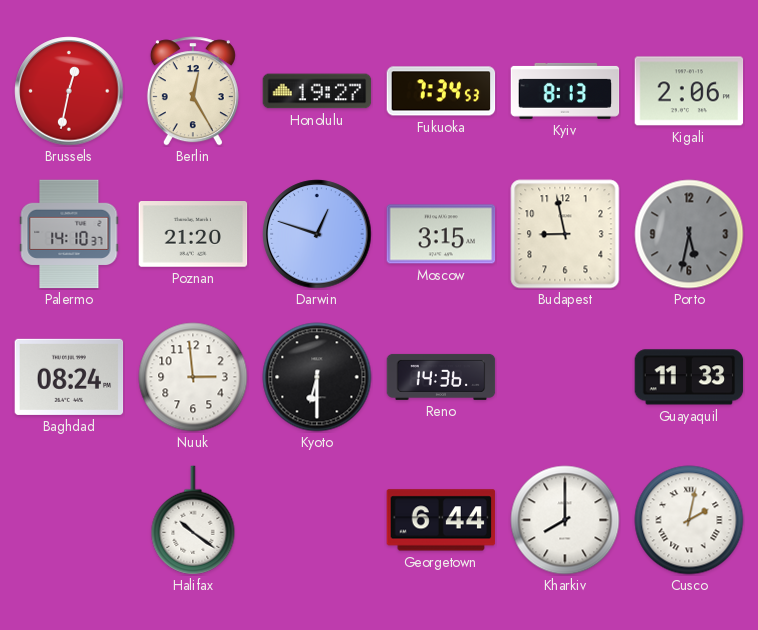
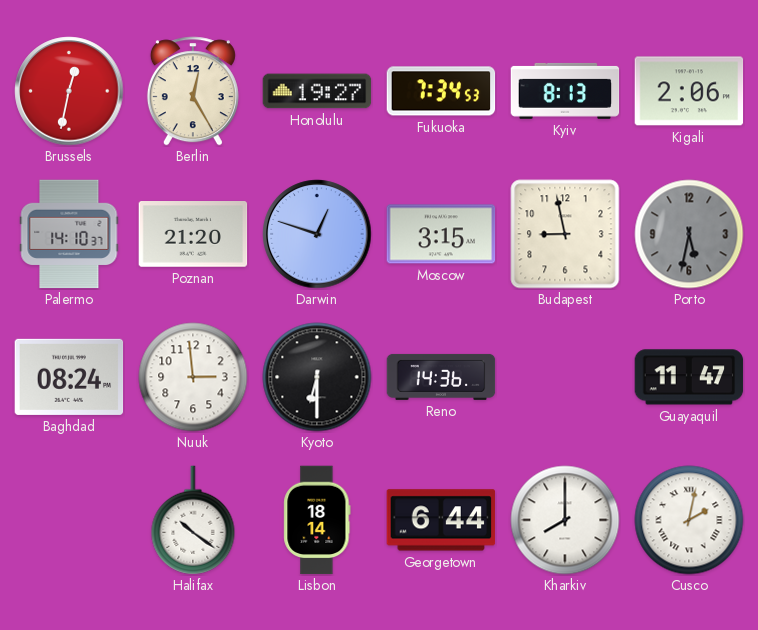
Guayaquil: 11:33 -> 11:47 (689, 377)
Lisbon: none -> 18:14 (317, 520)
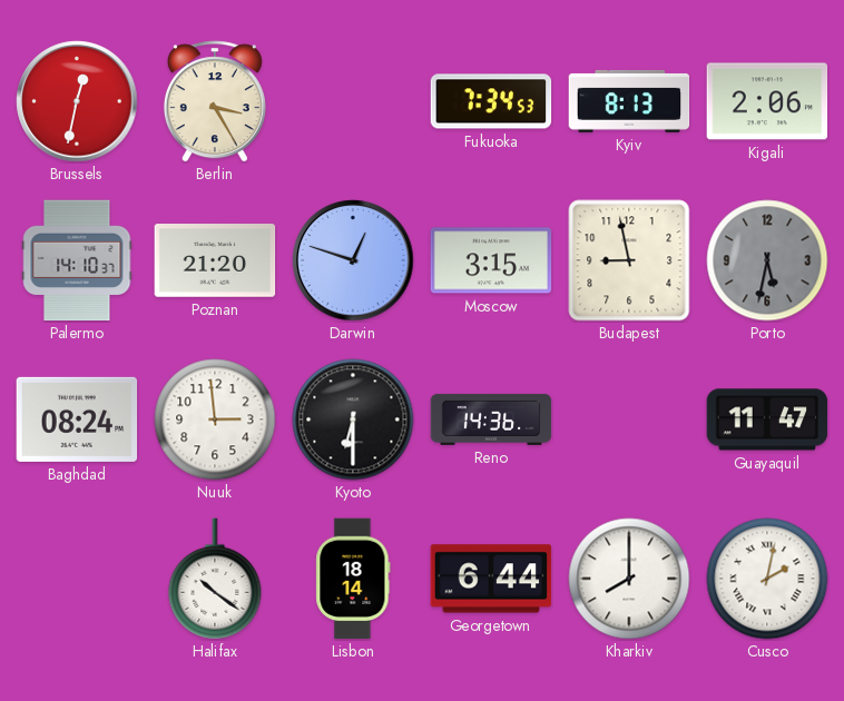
Berlin: 12:25 -> 3:25 (215, 101)
Honolulu: 19:27 -> none (317, 91)
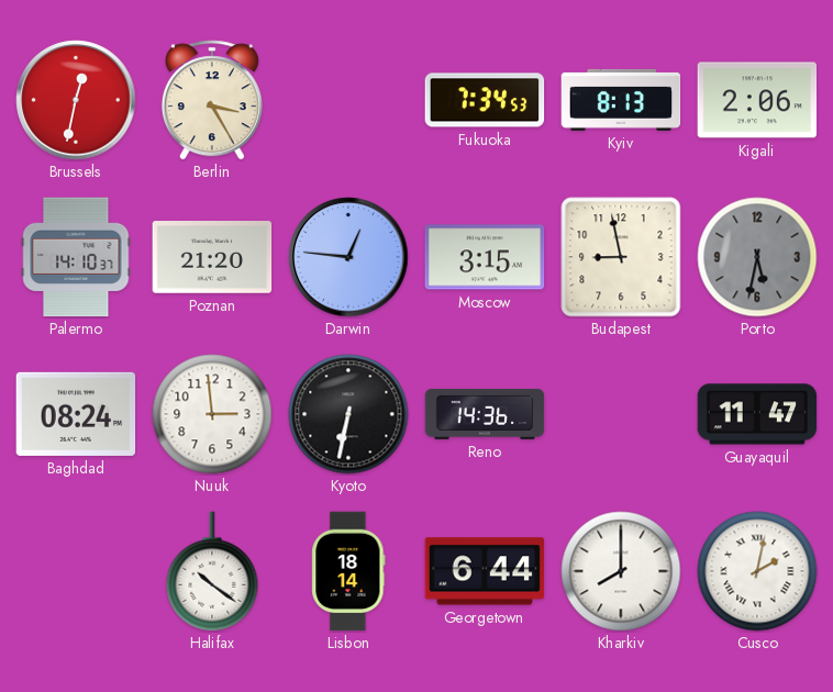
Darwin: 12:48 -> 12:46 (348, 257)
Kyoto: 6:30 -> 6:32 (348, 414)
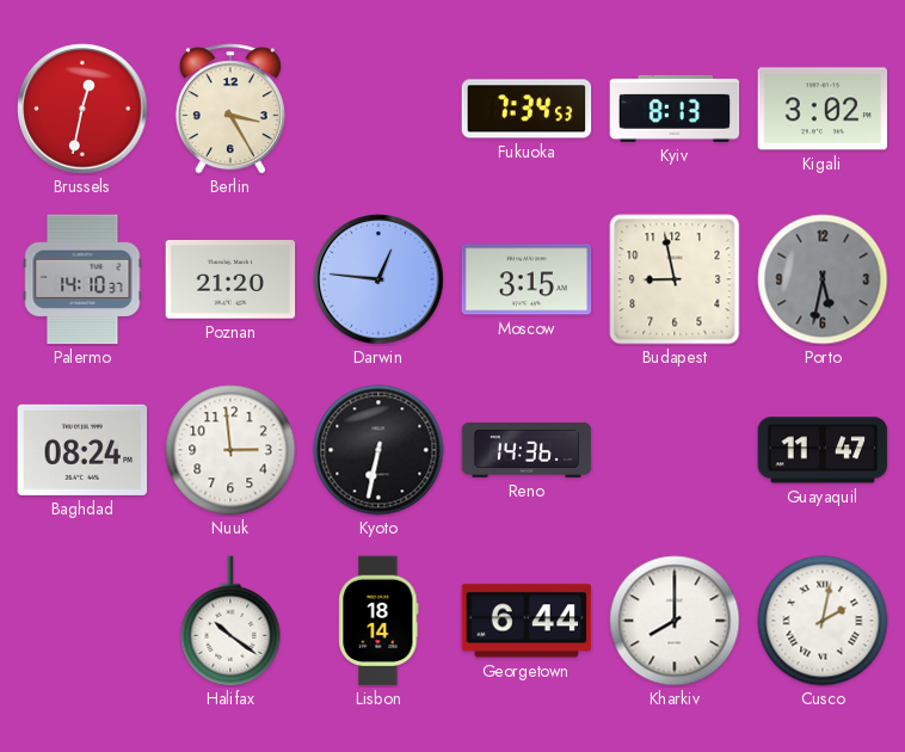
Kigali: 2:06 -> 3:02 (823, 109)
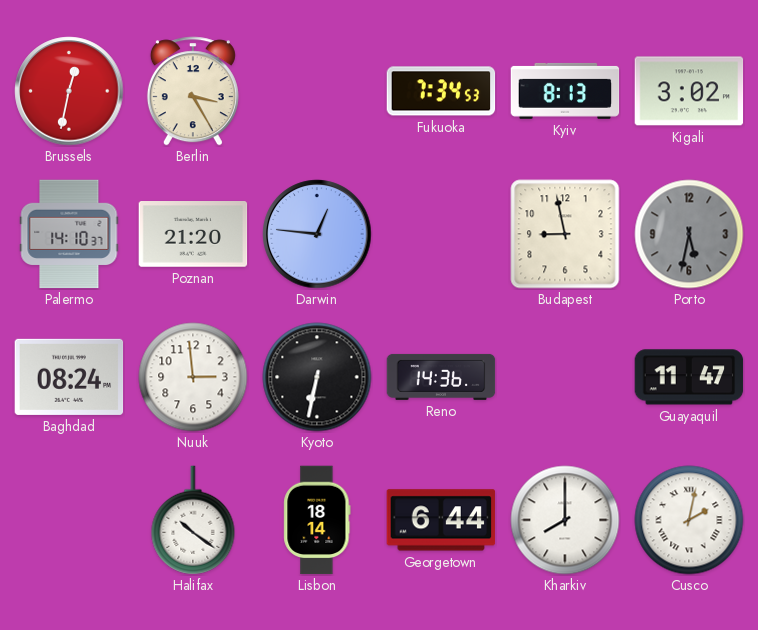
Moscow: 3:15 -> none (527, 279)
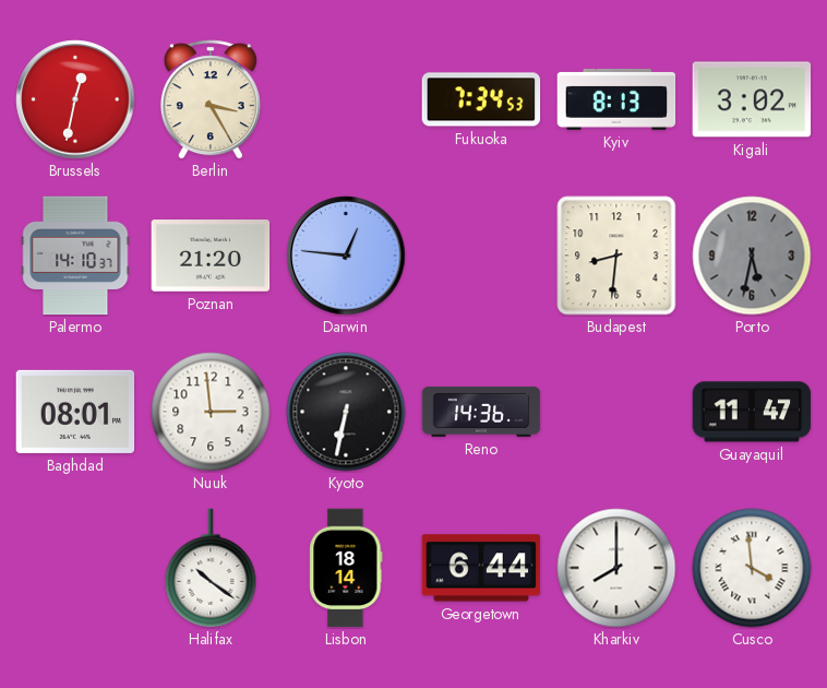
Budapest: 8:58 -> 8:31 (616, 256)
Baghdad: 08:24 -> 08:01 (75, 412)
Cusco: 2:02 -> 3:59 (752, 568)
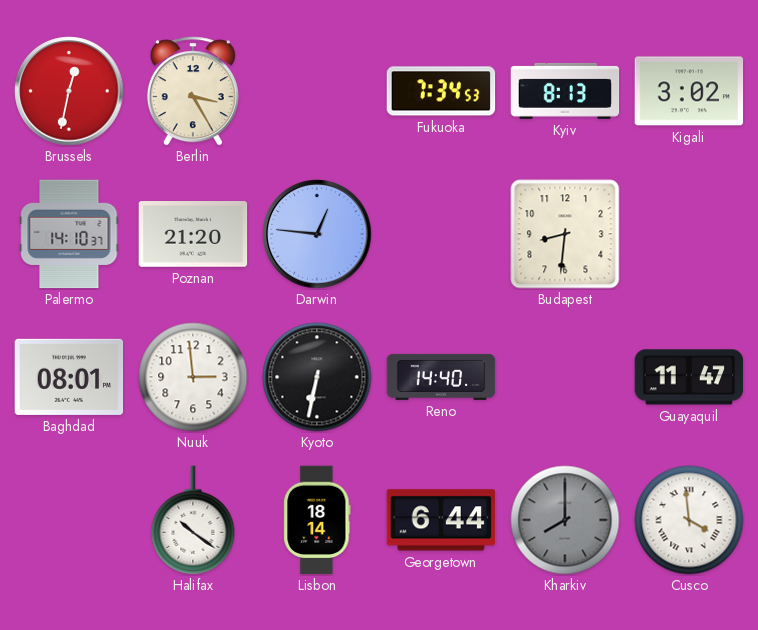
Porto: 5:32 -> none (752, 256)
Reno: 14:36 -> 14:40 (441, 377)
Kharkiv dial: white -> grey (565, 520)
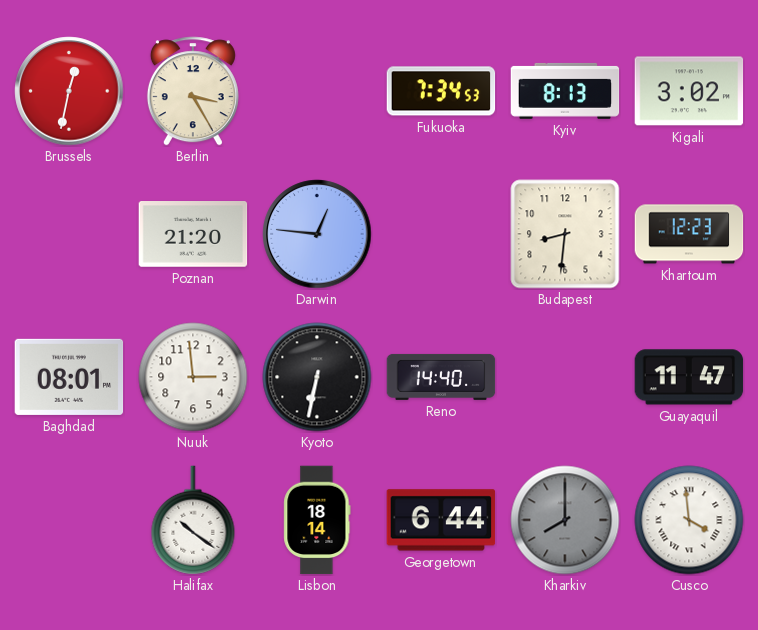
Palermo: 14:10 -> none (69, 234)
Khartoum: none -> 12:23 (689, 234)
